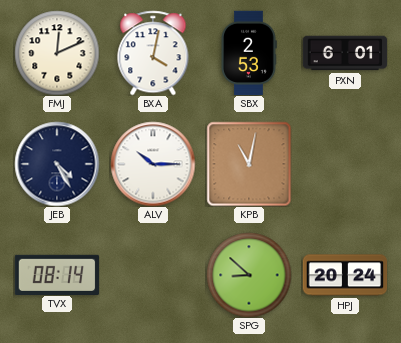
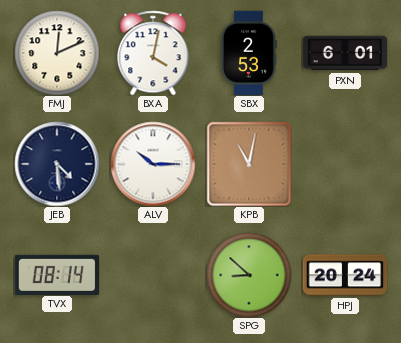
JEB: 4:25 -> 4:29 (57, 164)
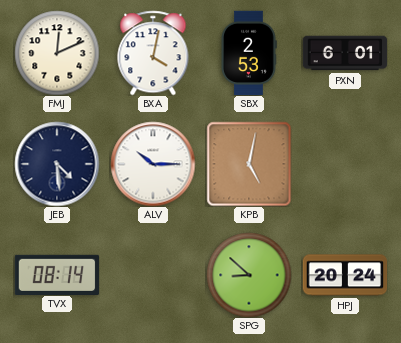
KPB: 11:02 -> 5:02 (249, 164)
